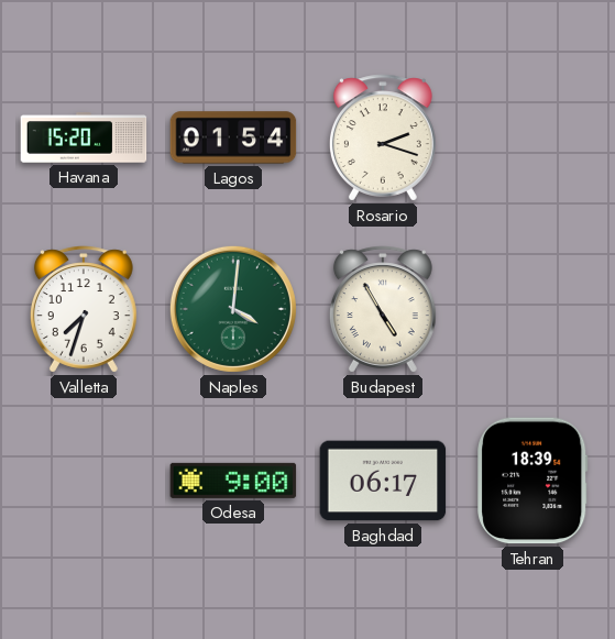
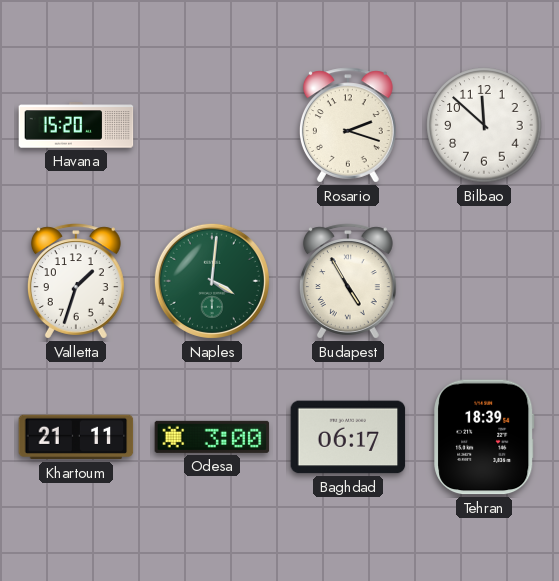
Lagos: 01:54 -> none (233, 137)
Bilbao: none -> 11:52 (484, 125)
Valletta: 7:33 -> 1:33 (76, 281)
Khartoum: none -> 21:11 (76, 437)
Odesa: 9:00 -> 3:00 (212, 437)
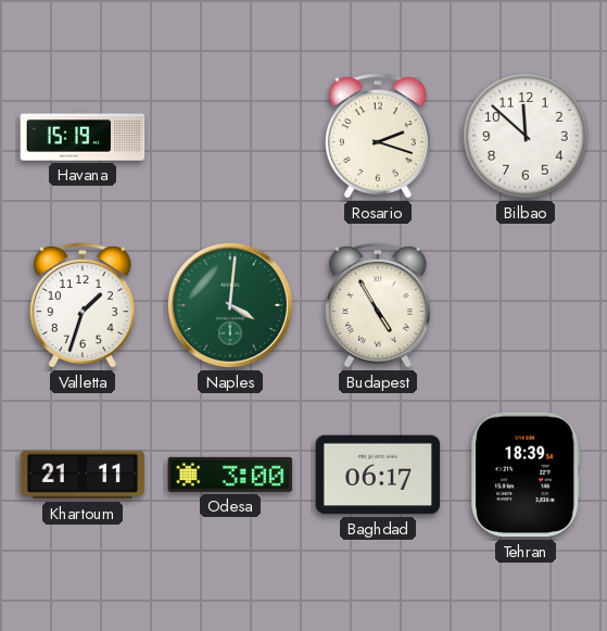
Havana: 15:20 -> 15:19 (83, 136)
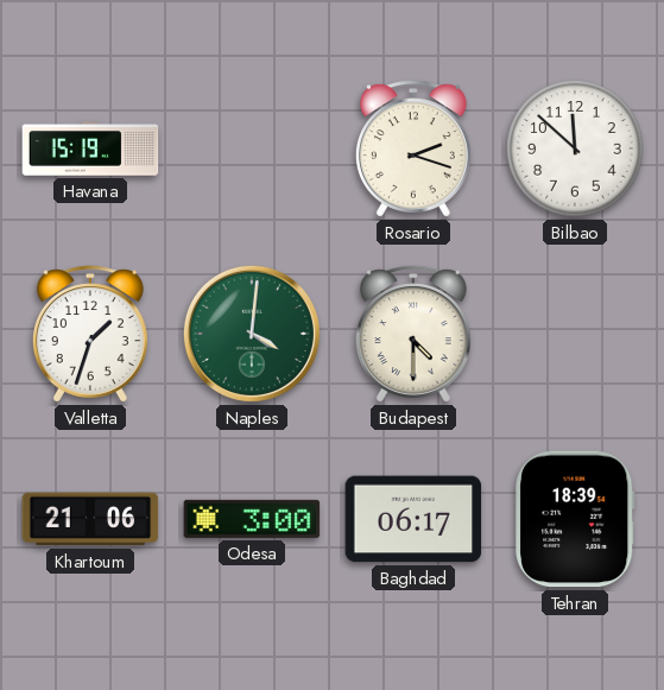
Budapest: 4:55 -> 4:30 (413, 334)
Khartoum: 21:11 -> 21:06 (90, 519)
